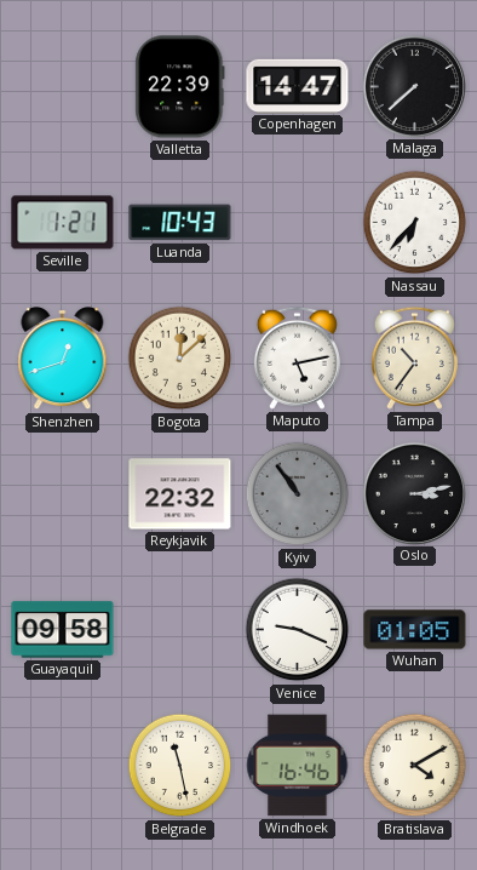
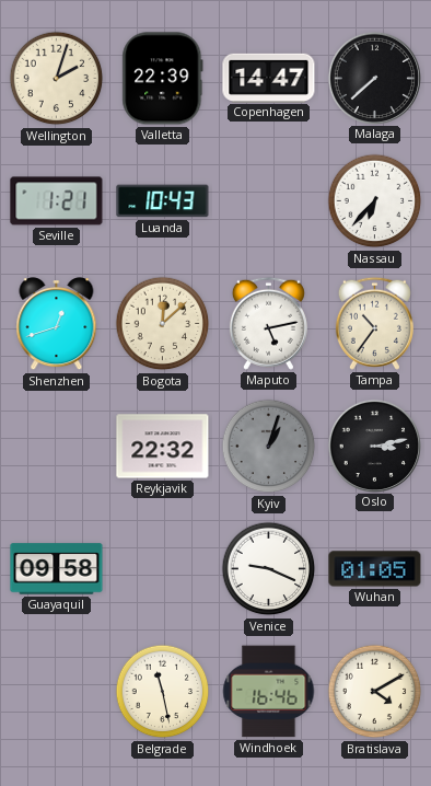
Wellington: none -> 2:03 (57, 79)
Kyiv: 10:54 -> 1:03 (269, 447)
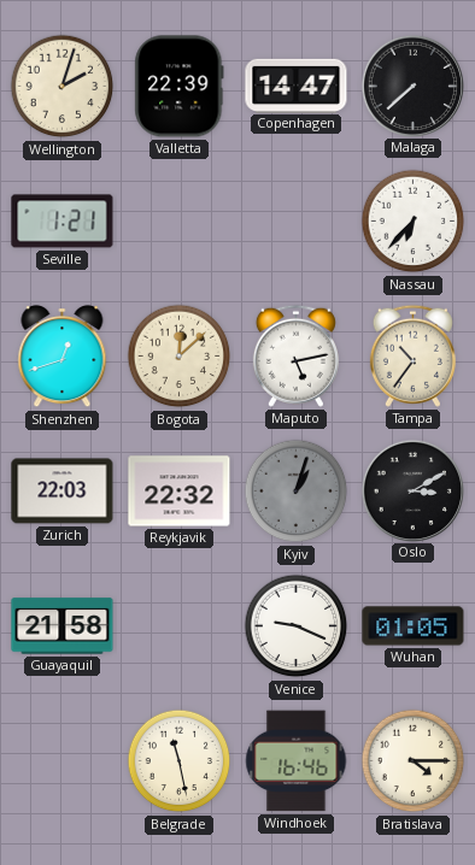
Luanda: 10:43 -> none (163, 201)
Zurich: none -> 22:03 (63, 492)
Oslo: 3:13 -> 3:10 (412, 490)
Guayaquil: 09:58 -> 21:58 (63, 626)
Bratislava: 4:10 -> 4:15 (414, 761)
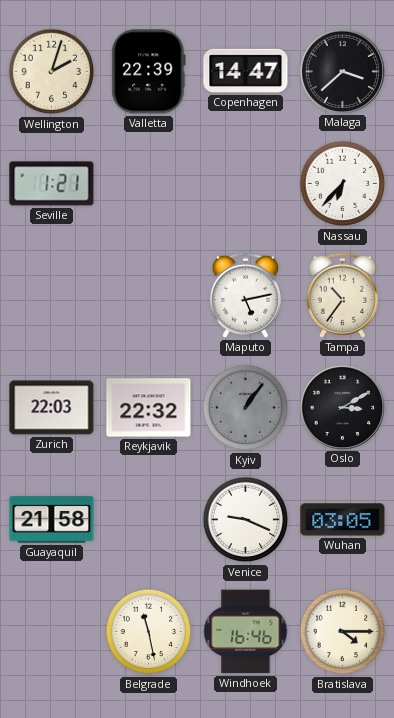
Malaga: 7:38 -> 3:38 (342, 71)
Shenzhen: 12:42 -> none (63, 357)
Bogota: 12:08 -> none (180, 357)
Kyiv: 1:03 -> 1:06 (246, 408)
Wuhan: 01:05 -> 03:05 (343, 520)
